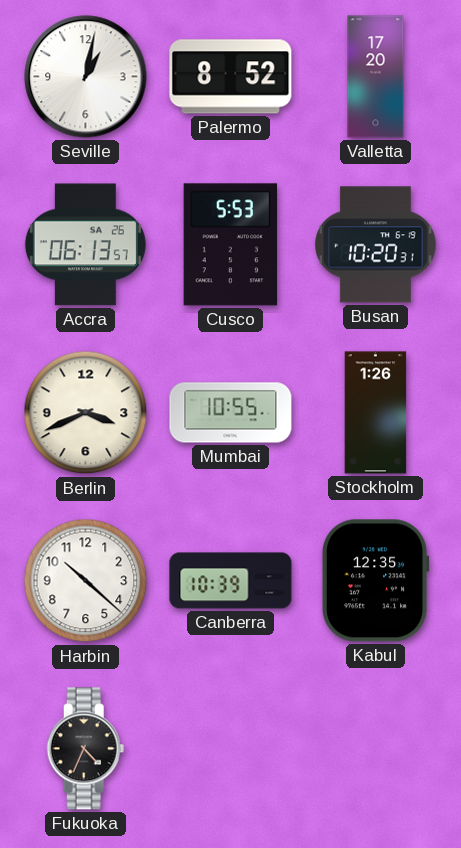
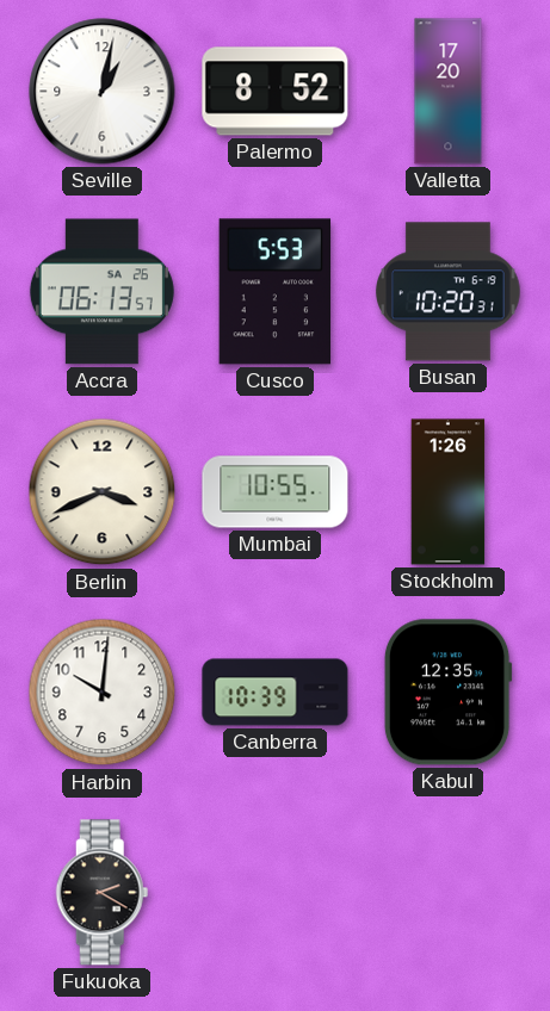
Harbin: 10:22 -> 10:01 (103, 693)
Fukuoka: 4:34 -> 2:20 (103, 893)
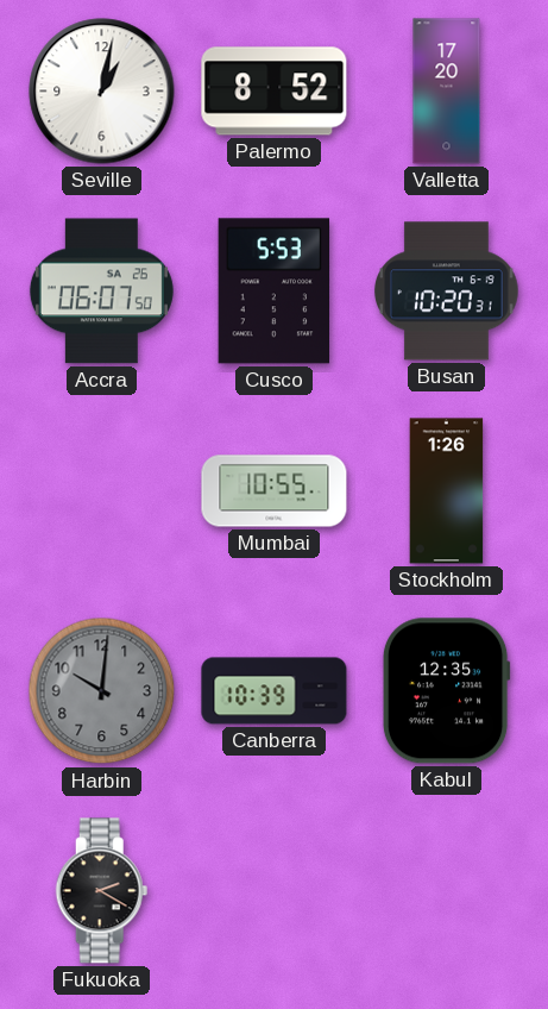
Accra: 06:13 -> 06:07 (101, 292)
Berlin: 3:41 -> none (103, 492)
Harbin dial: white -> grey (102, 691)
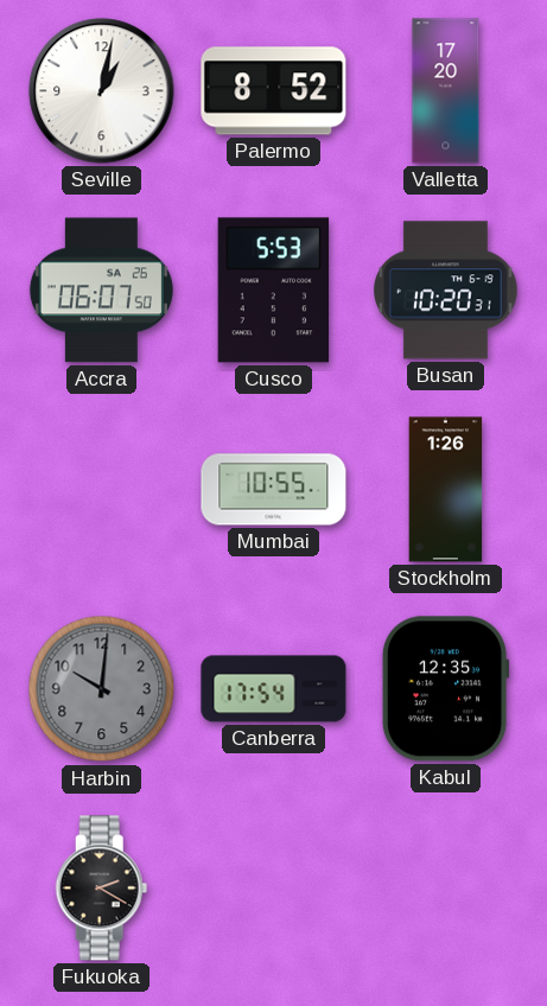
Canberra: 10:39 -> 17:54 (274, 689)
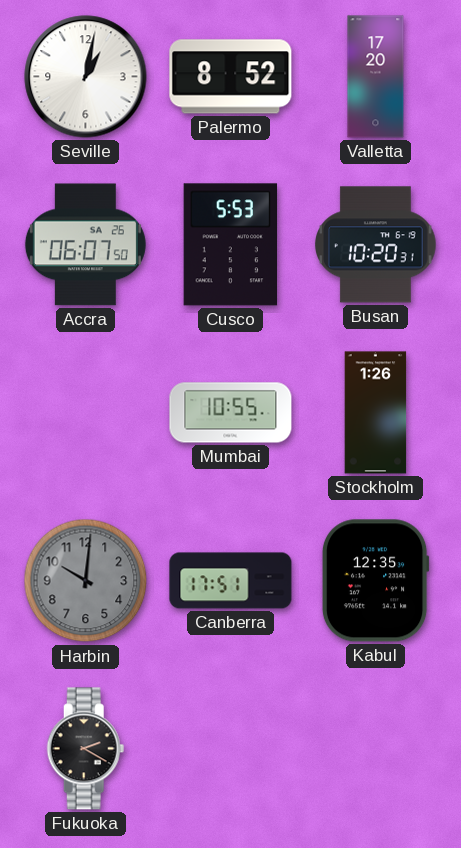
Canberra: 17:54 -> 17:51 (231, 581)
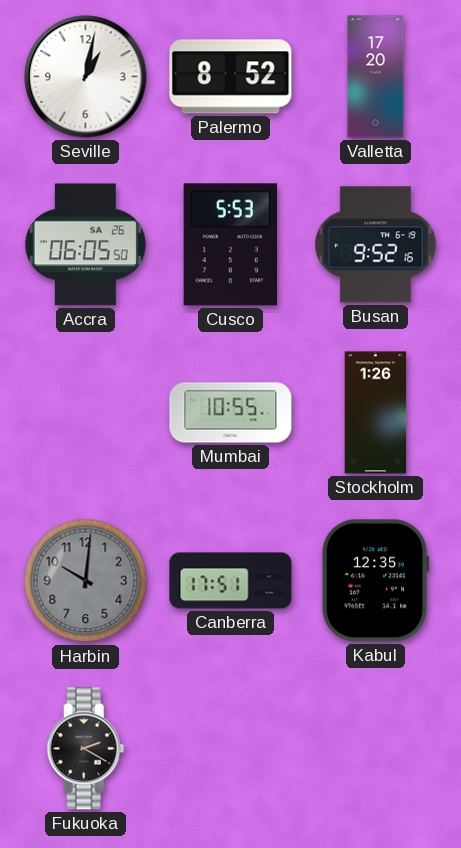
Accra: 06:07 -> 06:05 (85, 245)
Busan: 10:20 -> 9:52 (376, 245)
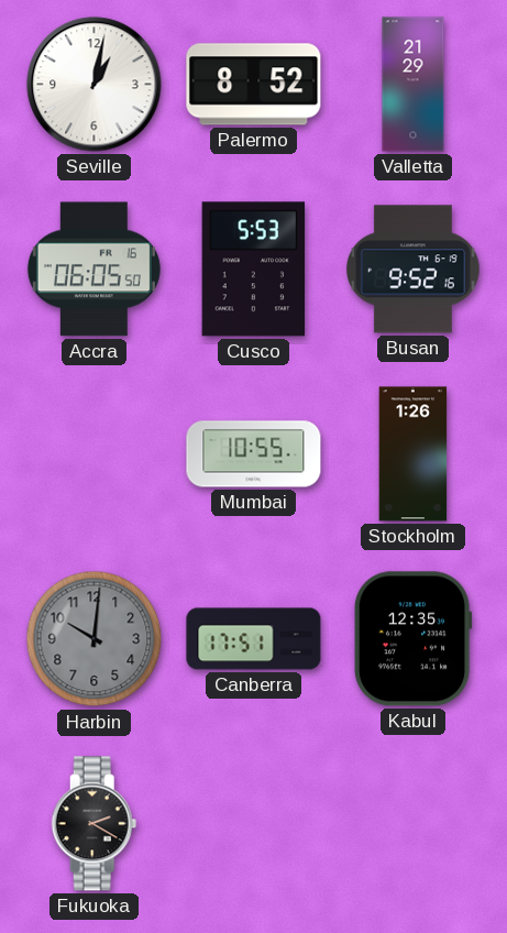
Valletta: 17:20 -> 21:29 (414, 85)
Accra date: SA 26 -> FR 16 (93, 270)
